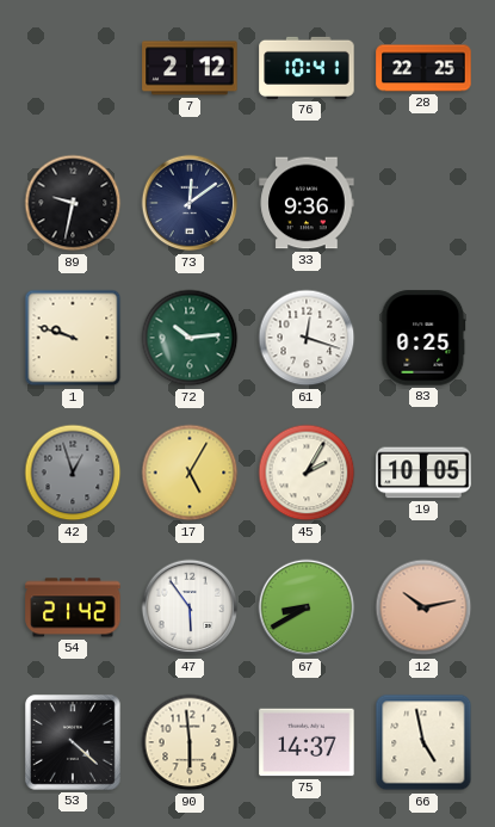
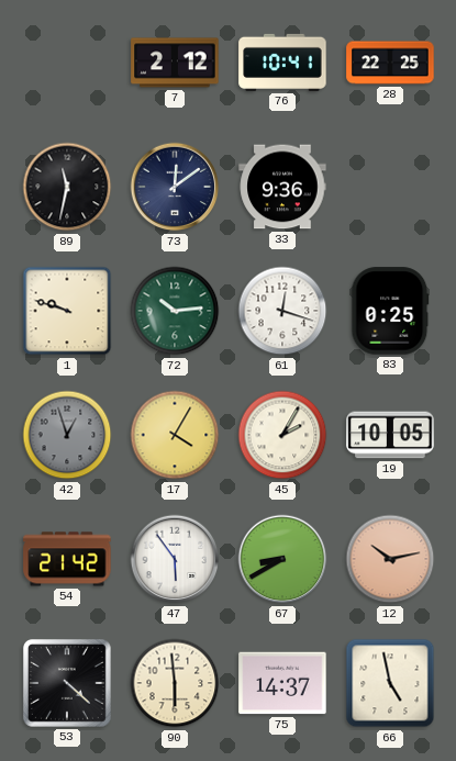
89: 9:32 -> 11:32 (67, 187)
17: 5:05 -> 4:05 (175, 435)
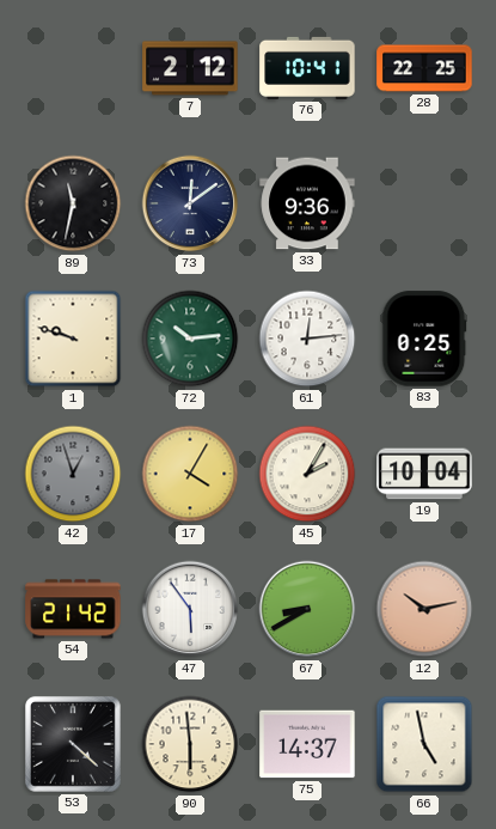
61: 12:18 -> 12:14 (307, 339)
19: 10:05 -> 10:04 (424, 474)
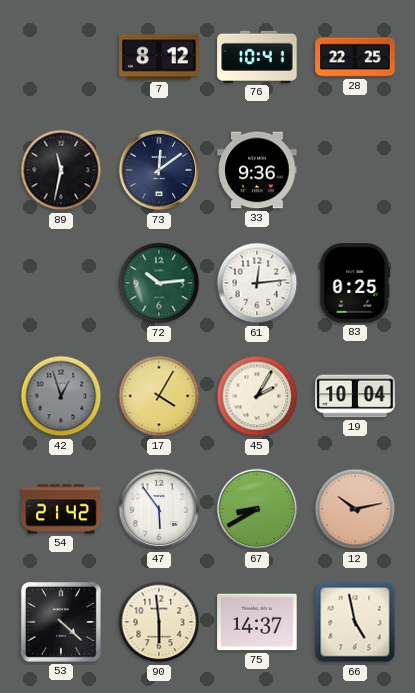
7: 2:12 -> 8:12 (159, 57)
1: 9:48 -> none (73, 339)
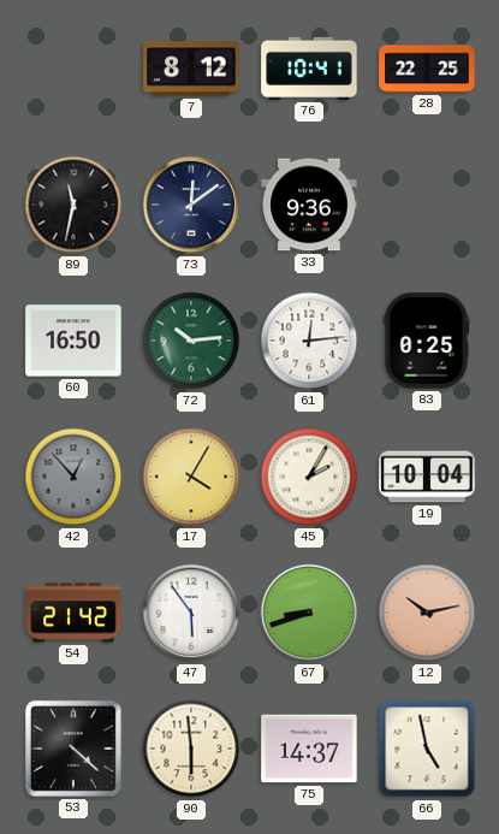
60: none -> 16:50 (73, 341)
42: 12:57 -> 12:53 (73, 477)
67: 8:40 -> 8:42 (309, 613)
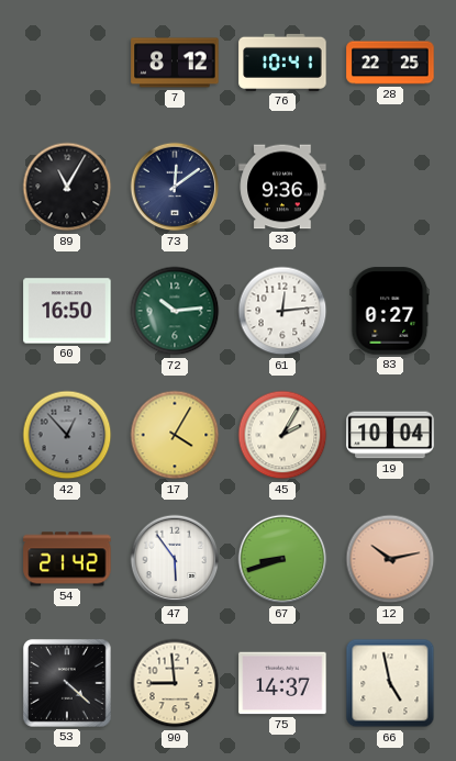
89: 11:32 -> 11:05 (67, 187)
83: 0:25 -> 0:27 (390, 311)
90: 5:59 -> 8:59 (175, 683)
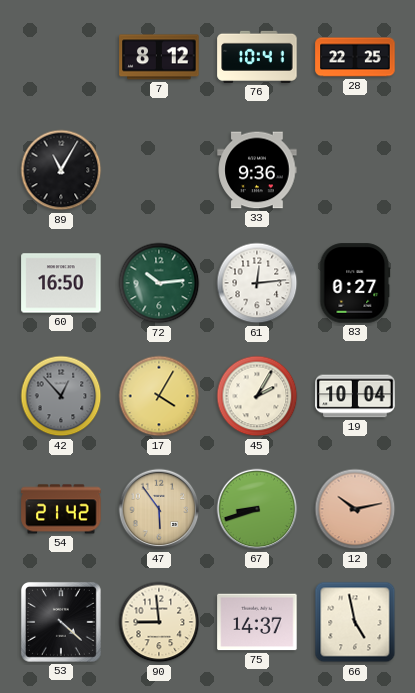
73: 12:09 -> none (175, 187)
47 dial: white -> champagne (159, 509)
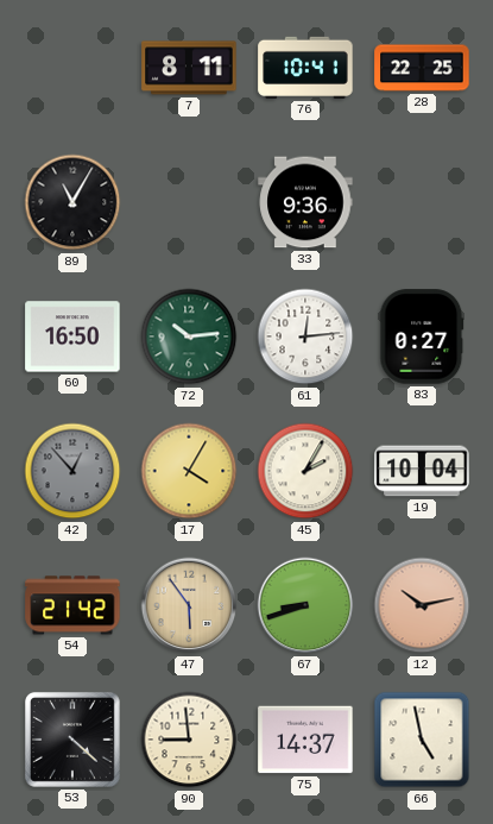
7: 8:12 -> 8:11 (189, 68)
